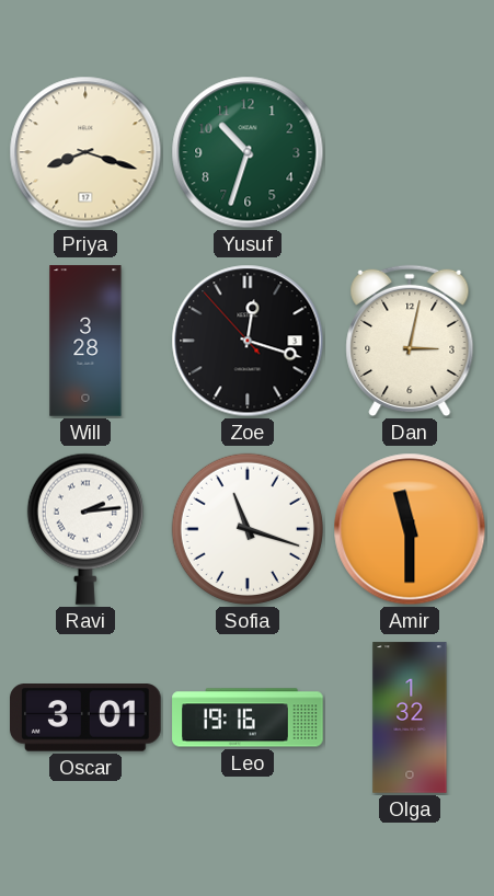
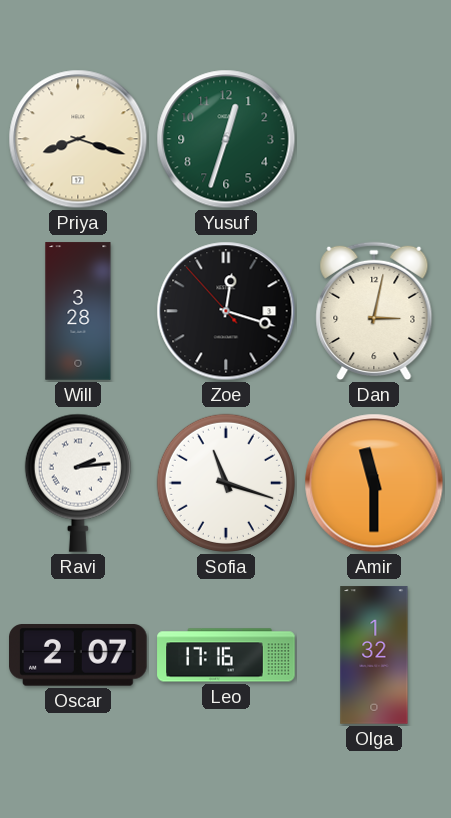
Yusuf: 10:33 -> 12:33 (226, 139)
Oscar: 3:01 -> 2:07 (79, 656)
Leo: 19:16 -> 17:16 (226, 655)
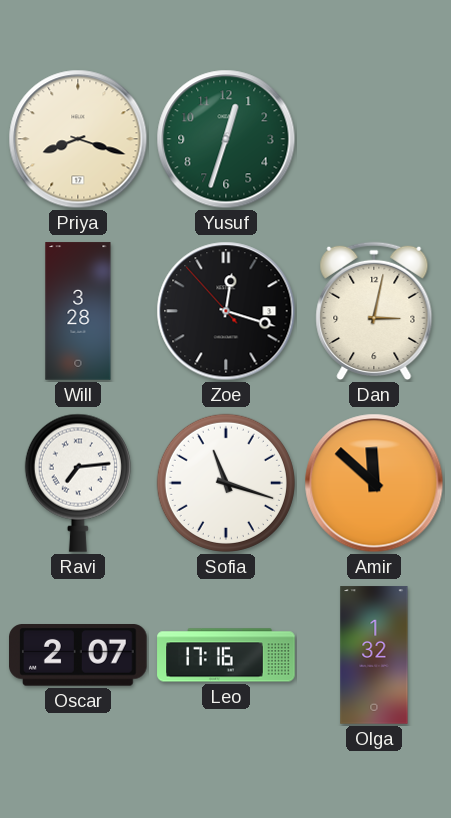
Ravi: 2:14 -> 7:14 (78, 483)
Amir: 11:30 -> 11:52 (374, 483)
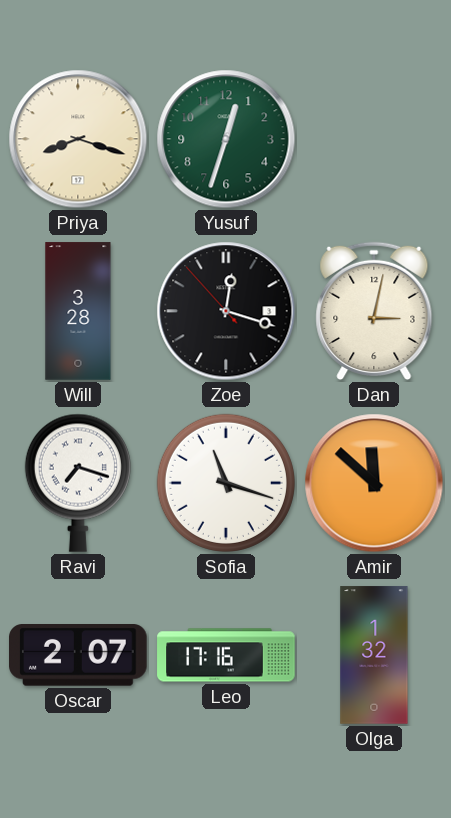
Ravi: 7:14 -> 7:18 (78, 483)
